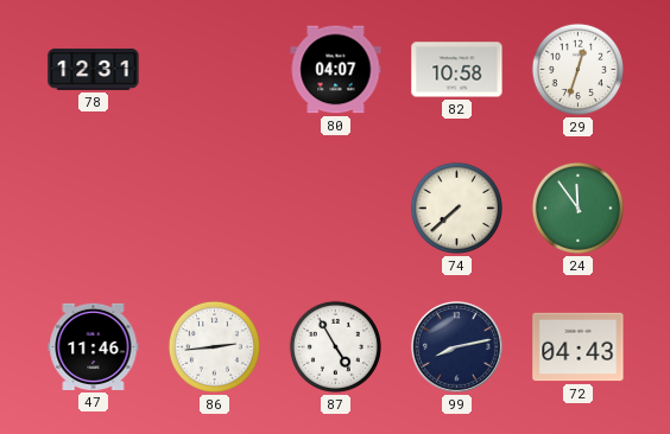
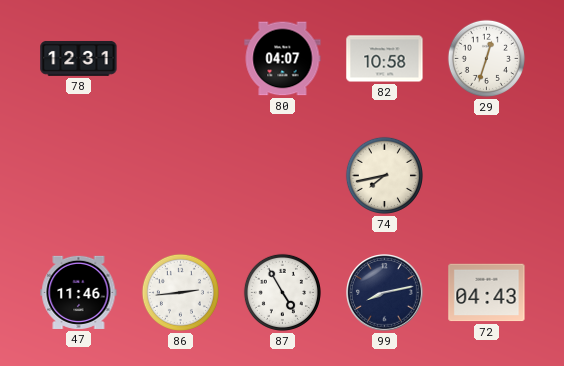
74: 7:38 -> 7:43 (384, 175)
24: 11:54 -> none (577, 208)
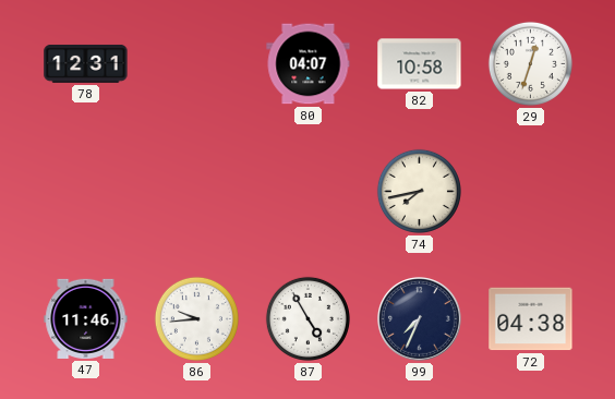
86: 2:44 -> 9:44 (196, 318)
99: 8:13 -> 7:34 (420, 319)
72: 04:43 -> 04:38 (531, 319)
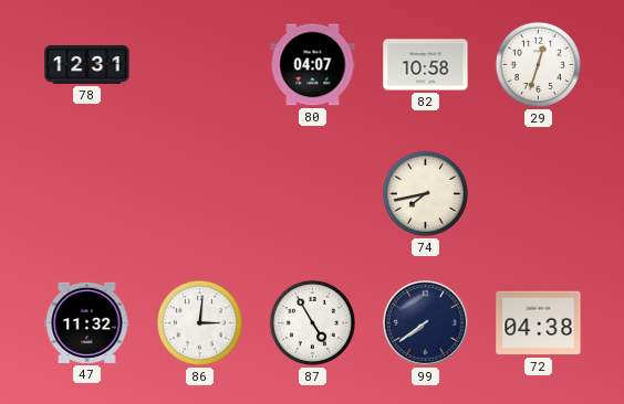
47: 11:46 -> 11:32 (87, 322)
86: 9:44 -> 3:01 (199, 322)
99: 7:34 -> 7:39 (426, 323)
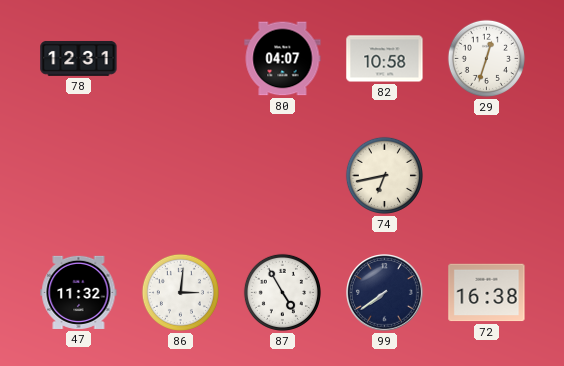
74: 7:43 -> 6:43 (384, 175)
72: 04:38 -> 16:38 (487, 293)
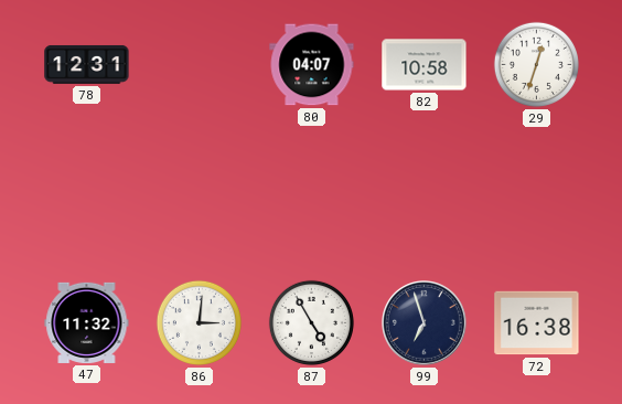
74: 6:43 -> none (384, 175)
99: 7:39 -> 6:57 (425, 323)
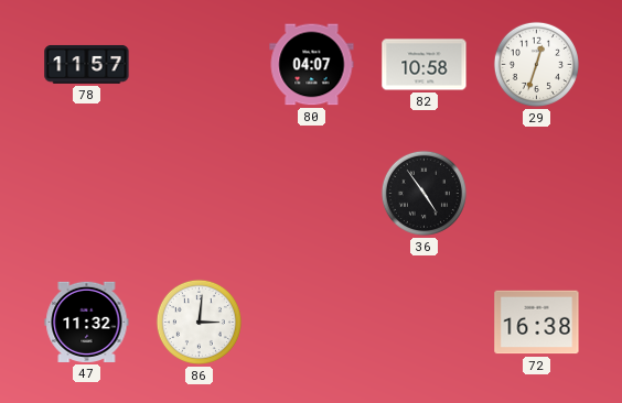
78: 12:31 -> 11:57 (87, 64)
36: none -> 4:54 (423, 193)
87: 4:55 -> none (311, 322)
99: 6:57 -> none (425, 323)
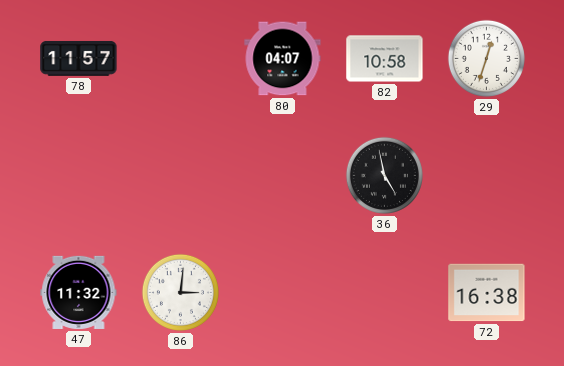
36: 4:54 -> 4:58 (384, 175)
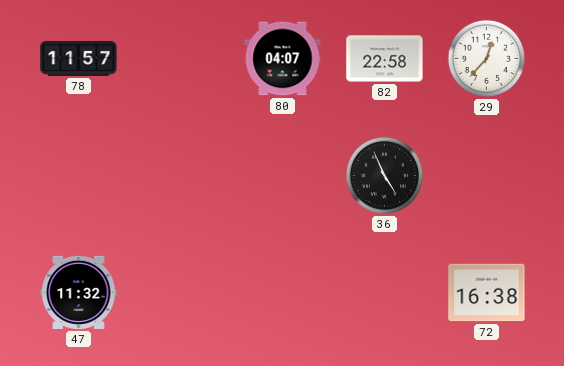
82: 10:58 -> 22:58 (385, 59)
29: 12:33 -> 12:37 (486, 58)
36: 4:58 -> 4:56 (384, 175)
86: 3:01 -> none (180, 292)
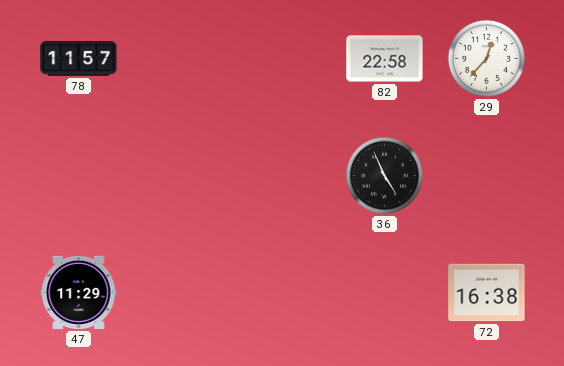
80: 04:07 -> none (283, 59)
47: 11:32 -> 11:29 (79, 292)
